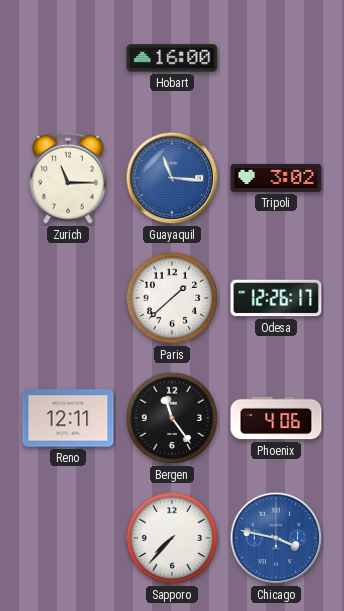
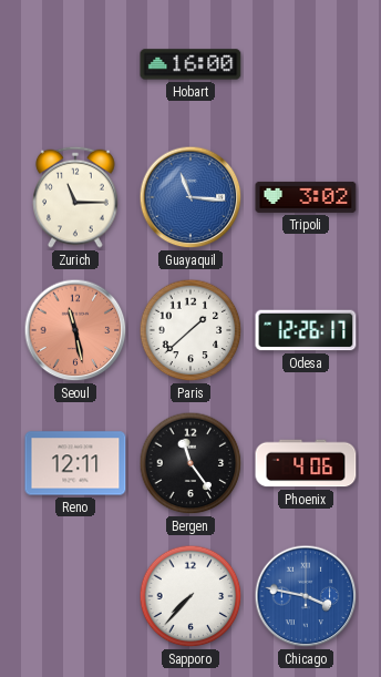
Seoul: none -> 11:28 (75, 330)
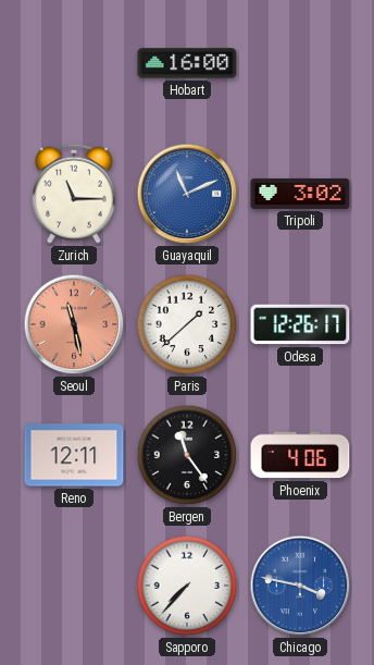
Guayaquil: 11:16 -> 11:11 (187, 194)
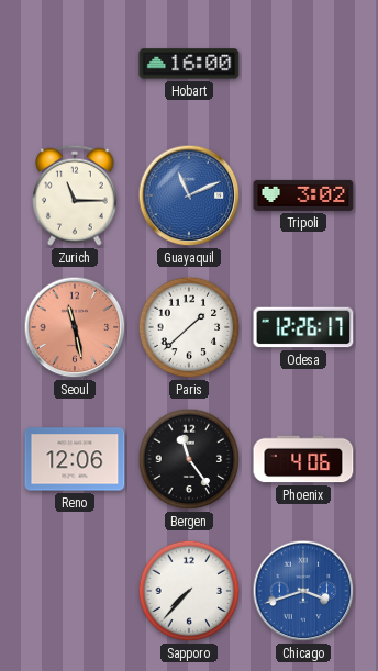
Reno: 12:11 -> 12:06 (75, 459)
Chicago: 3:47 -> 3:42 (303, 591)
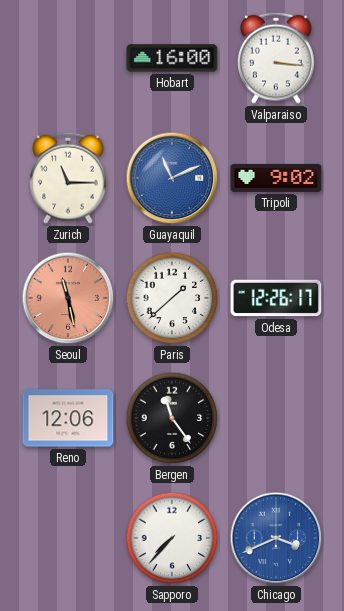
Valparaiso: none -> 3:16 (276, 58)
Tripoli: 3:02 -> 9:02 (276, 178)
Phoenix: 4:06 -> none (303, 459)
Chicago: 3:42 -> 3:41 (276, 538)
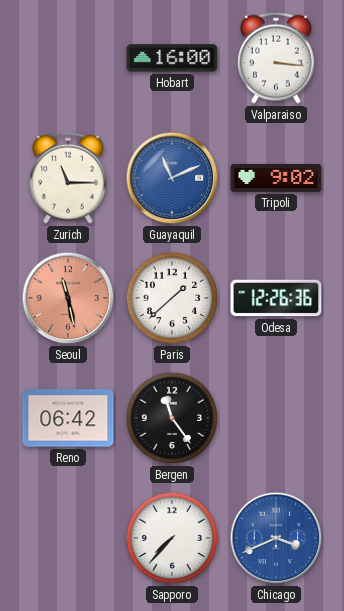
Odesa: 12:26:17 -> 12:26:36 (276, 298)
Reno: 12:06 -> 06:42 (68, 418)
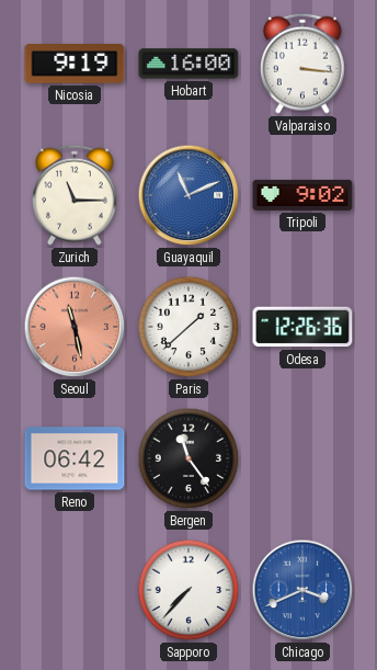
Nicosia: none -> 9:19 (75, 65)
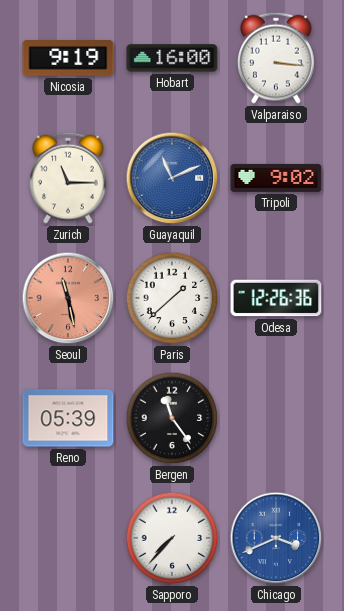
Reno: 06:42 -> 05:39 (68, 418)
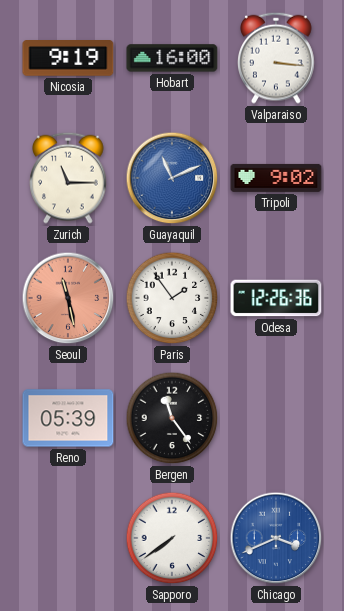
Paris: 1:38 -> 1:54 (172, 298)
Sapporo: 7:37 -> 7:39 (172, 538)
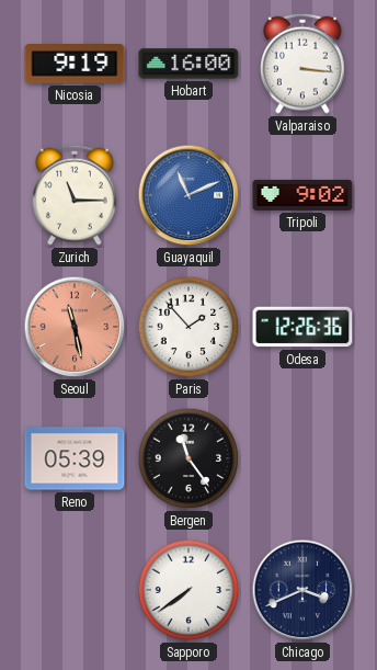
Paris: 1:54 -> 1:53 (188, 327)
Chicago dial: blue -> navy (302, 590)
